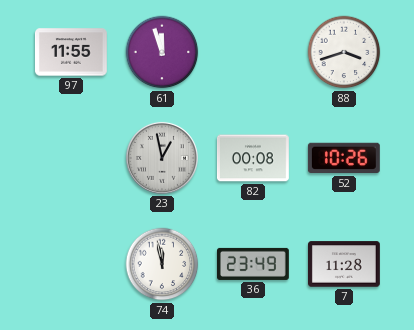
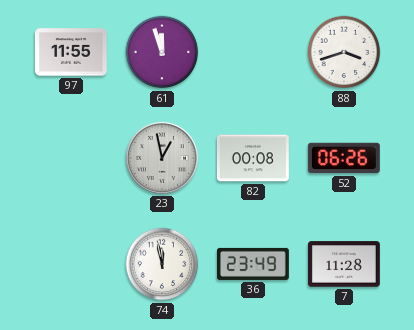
52: 10:26 -> 06:26 (344, 158)
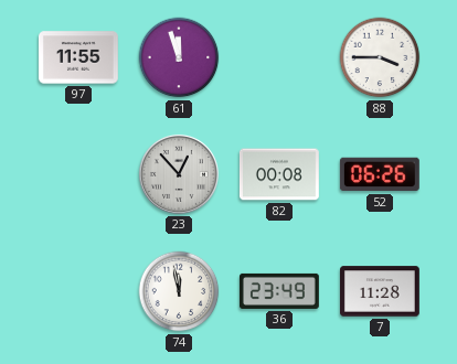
88: 3:42 -> 3:45 (380, 57)
23: 12:58 -> 12:53 (179, 174)
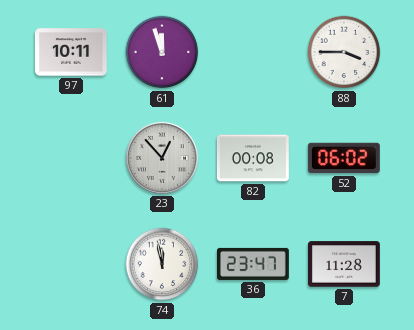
97: 11:55 -> 10:11 (71, 52)
52: 06:26 -> 06:02 (344, 158)
36: 23:49 -> 23:47 (254, 264)
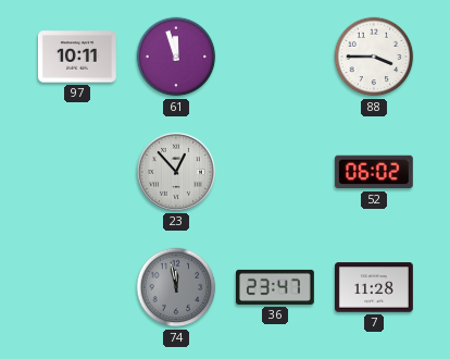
82: 00:08 -> none (253, 158)
74 dial: white -> grey (176, 287)
